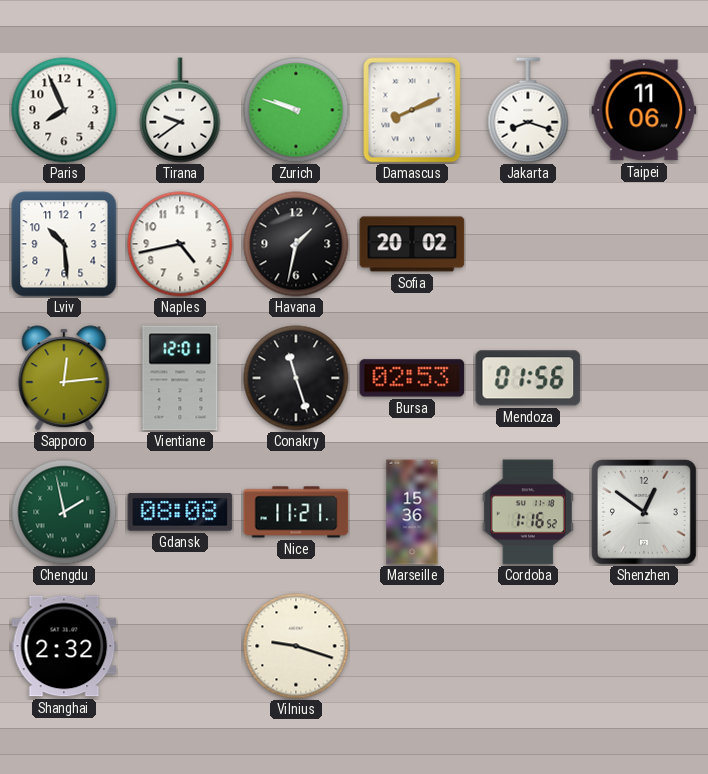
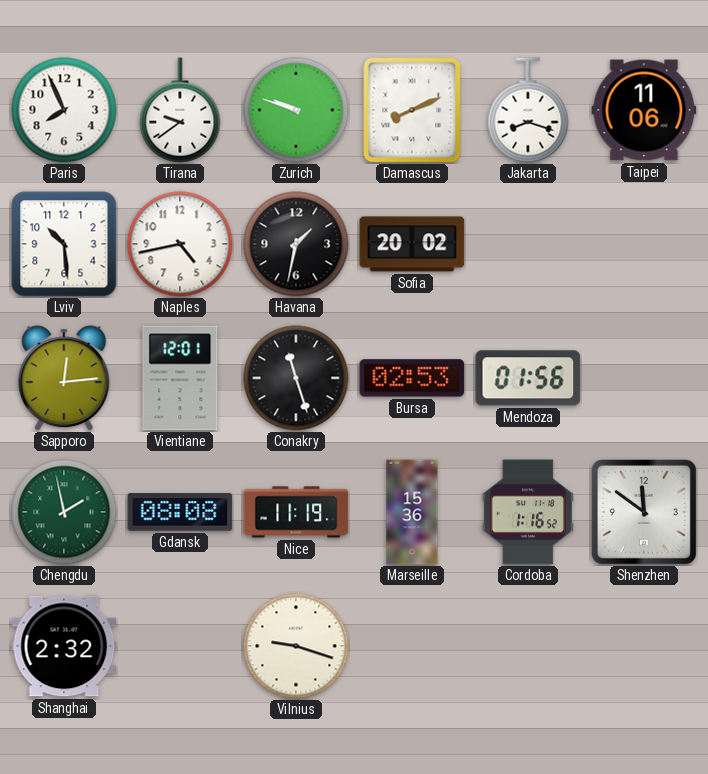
Nice: 11:21 -> 11:19 (296, 512)
Shenzhen: 12:51 -> 11:51 (645, 513)
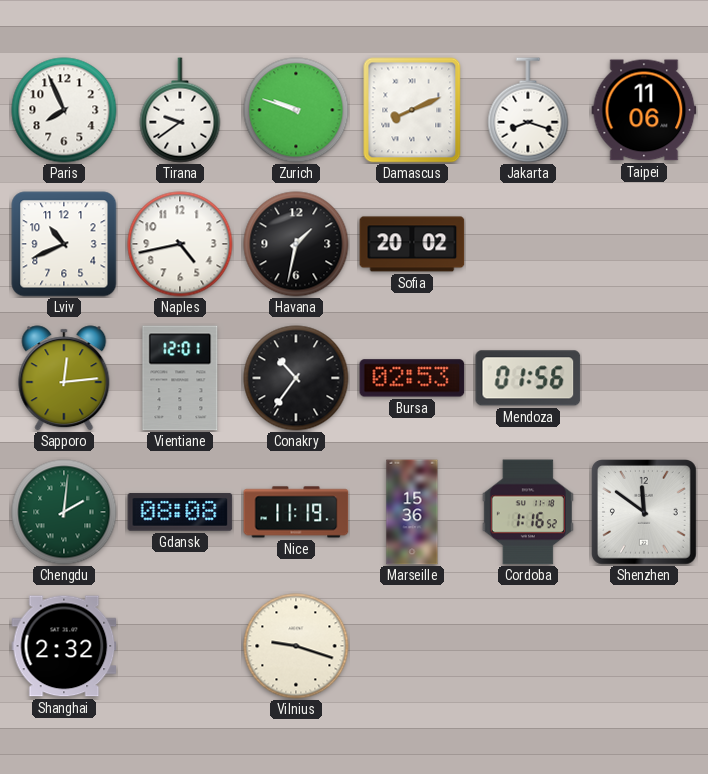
Lviv: 10:29 -> 10:41 (64, 244)
Conakry: 11:27 -> 10:36 (296, 378)
Chengdu: 1:58 -> 2:01 (64, 512)
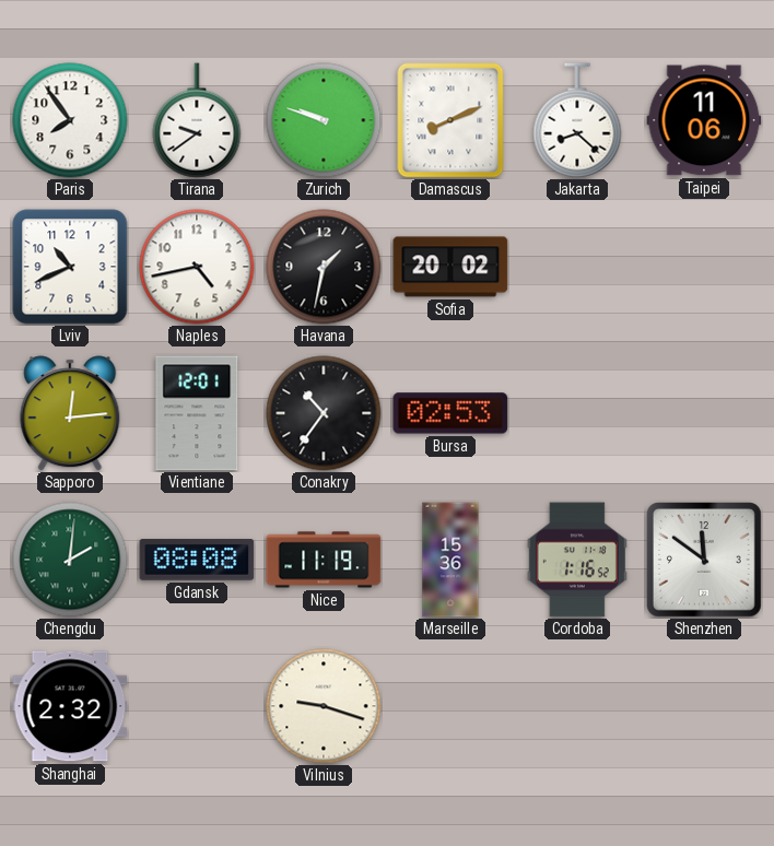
Paris: 7:56 -> 7:54 (70, 120)
Jakarta: 8:18 -> 8:22 (577, 120)
Mendoza: 01:56 -> none (528, 378)
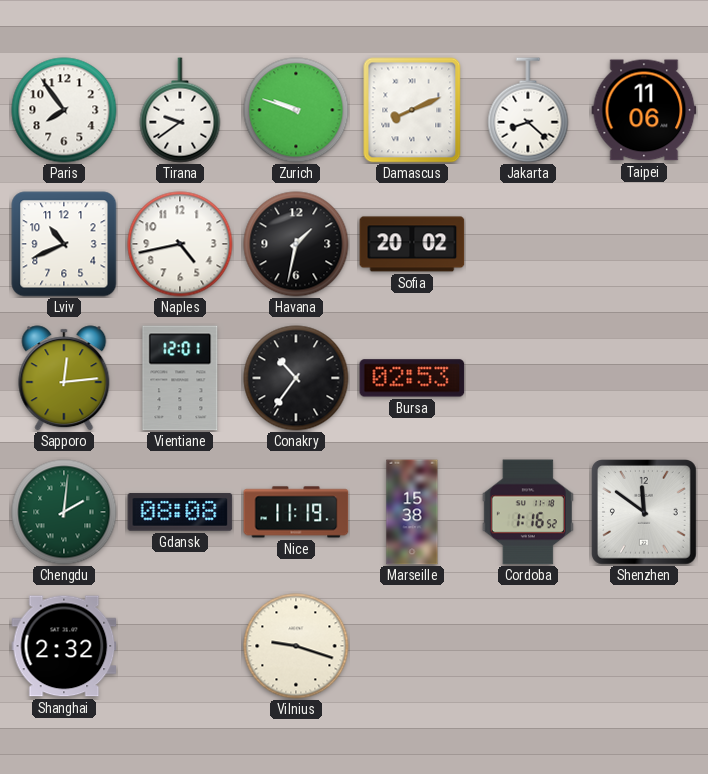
Marseille: 15:36 -> 15:38 (412, 512)
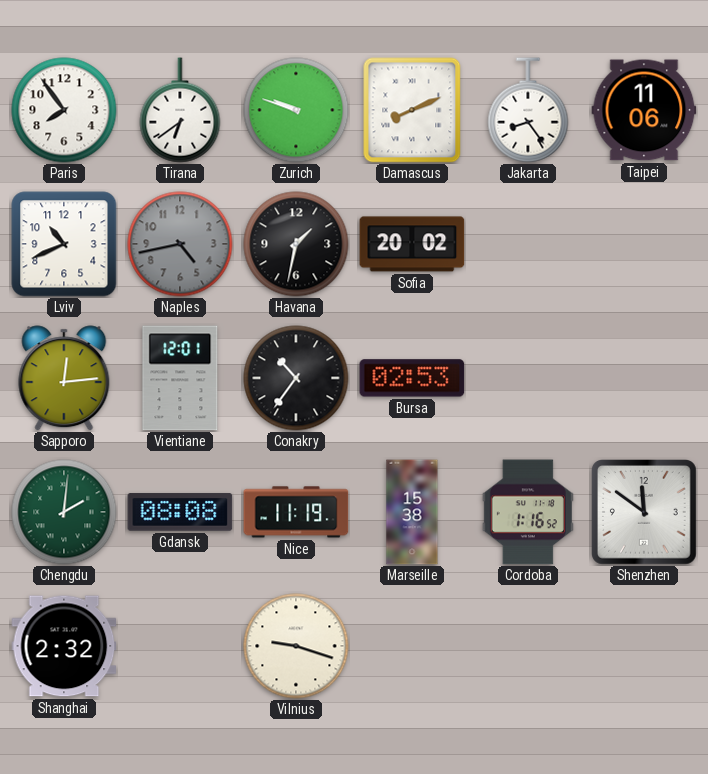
Tirana: 9:39 -> 6:39 (180, 110)
Jakarta: 8:22 -> 8:24 (528, 110)
Naples dial: white -> grey (180, 244)
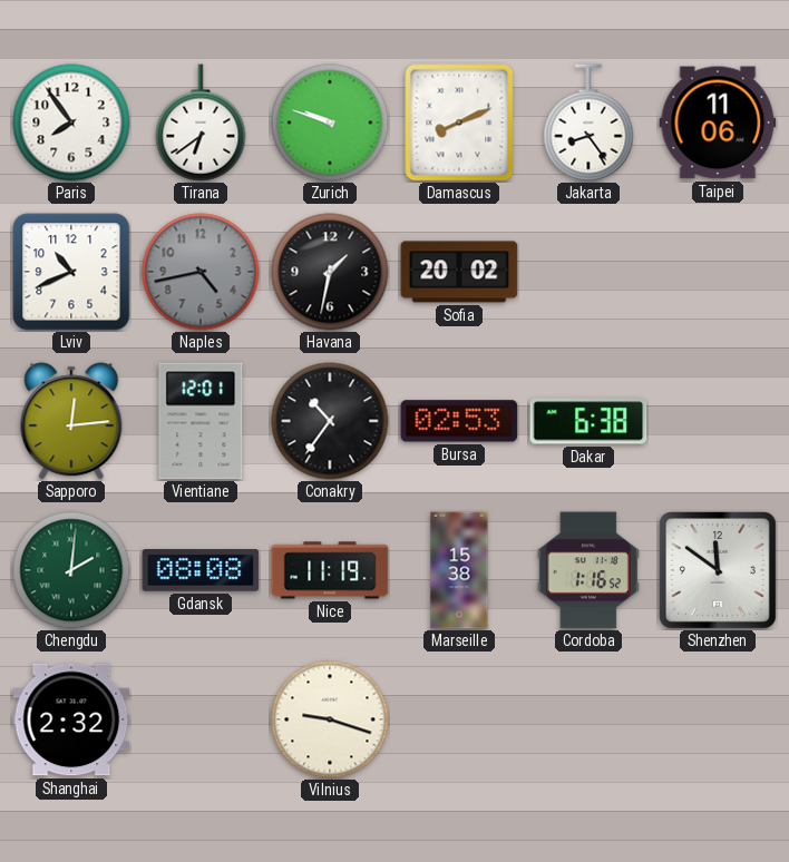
Dakar: none -> 6:38 (588, 421)
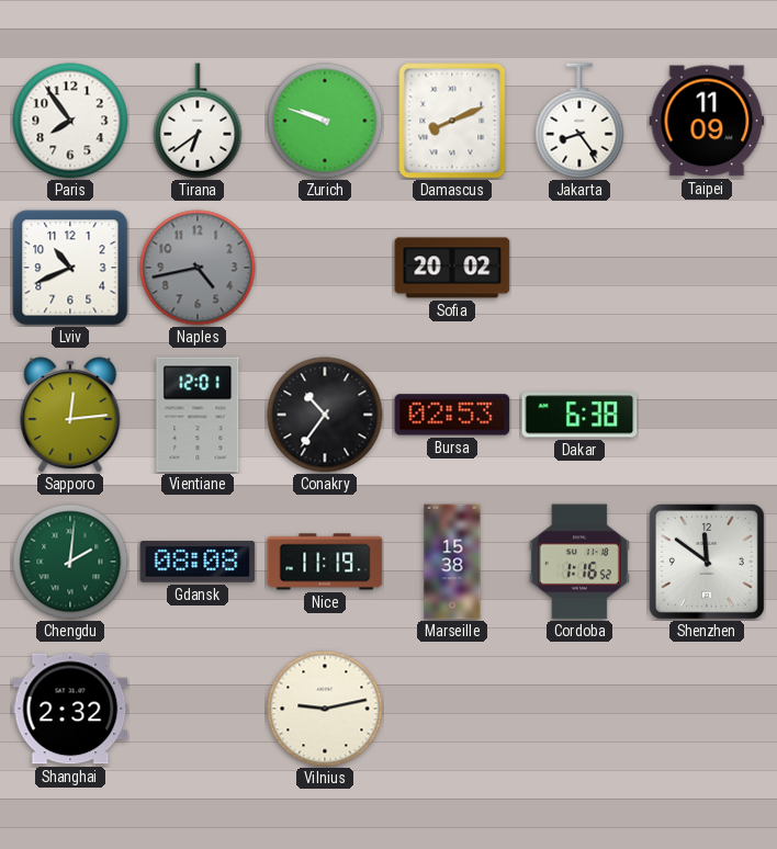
Taipei: 11:06 -> 11:09 (707, 121)
Havana: 1:32 -> none (330, 272)
Vilnius: 9:18 -> 9:13 (325, 709)
